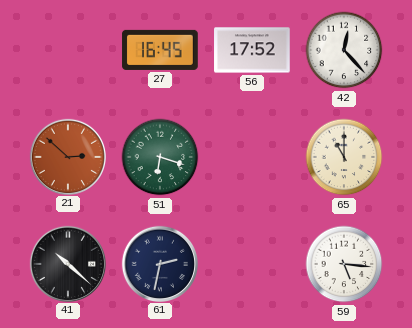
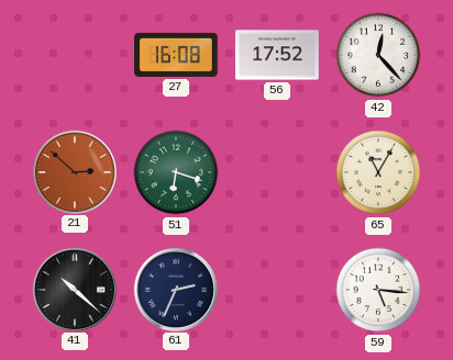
27: 16:45 -> 16:08 (176, 55)
65: 11:00 -> 11:05 (378, 172)
61: 2:32 -> 2:34 (175, 289)
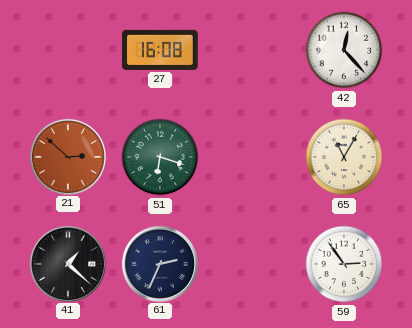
56: 17:52 -> none (277, 55)
41: 10:22 -> 1:22 (67, 263)
59: 5:16 -> 2:54 (344, 264)
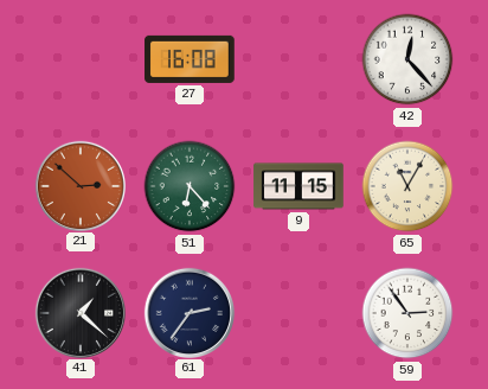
51: 6:18 -> 6:23 (190, 186)
9: none -> 11:15 (298, 186)
61: 2:34 -> 2:36 (188, 312)
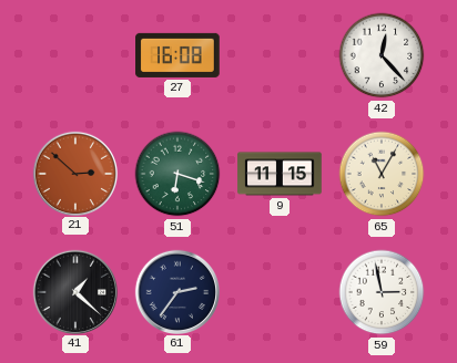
51: 6:23 -> 6:18 (177, 174)
59: 2:54 -> 2:58 (382, 292)
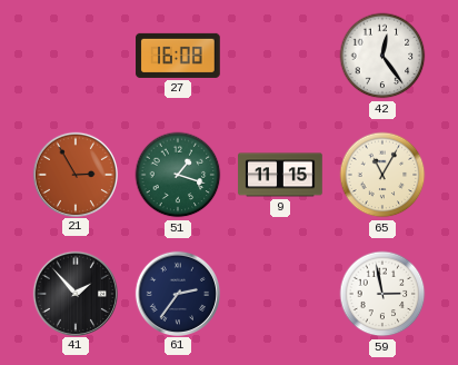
42: 12:23 -> 12:24 (382, 56)
21: 2:52 -> 2:55 (74, 174)
51: 6:18 -> 1:18 (178, 175)
41: 1:22 -> 1:53 (74, 293)
